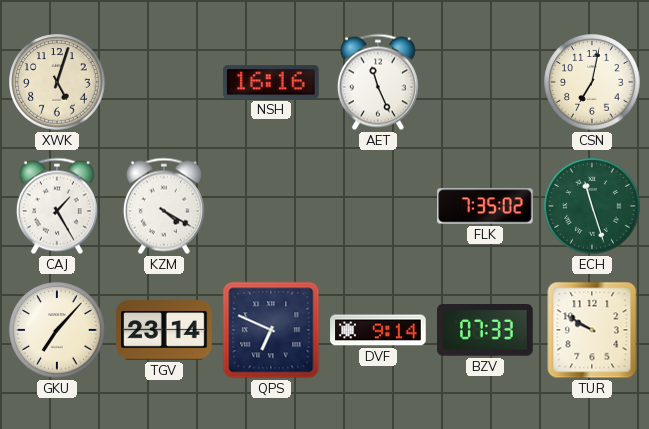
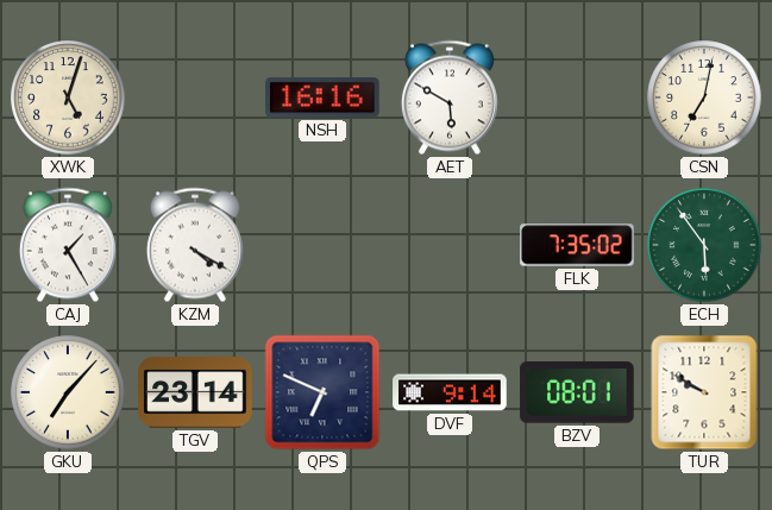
AET: 11:26 -> 5:50 (450, 97)
ECH: 11:27 -> 5:54 (704, 245)
BZV: 07:33 -> 08:01 (577, 393)
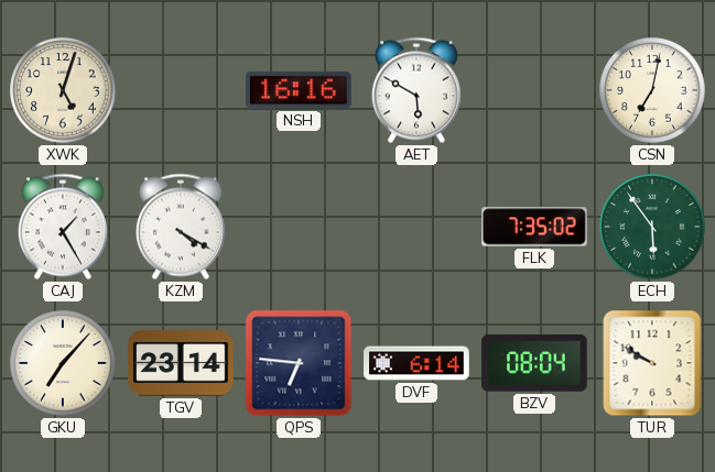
QPS: 6:49 -> 6:46 (299, 363)
DVF: 9:14 -> 6:14 (416, 363)
BZV: 08:01 -> 08:04 (534, 364)
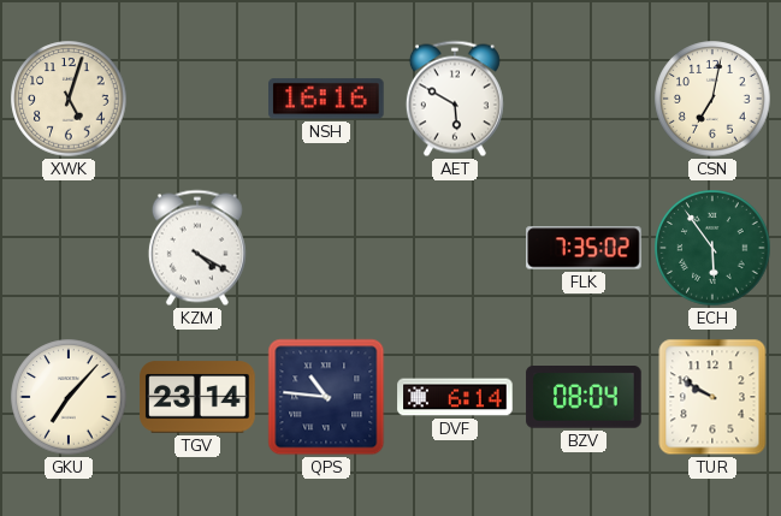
CAJ: 1:25 -> none (63, 227)
QPS: 6:46 -> 10:46 (326, 397)
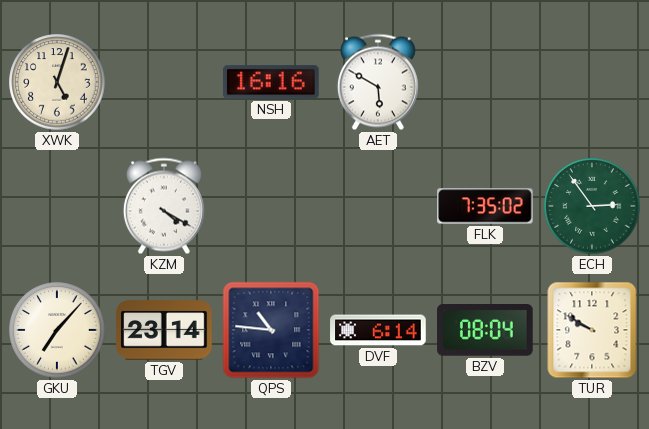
CSN: 7:02 -> none (712, 99)
ECH: 5:54 -> 2:54 (592, 206)
